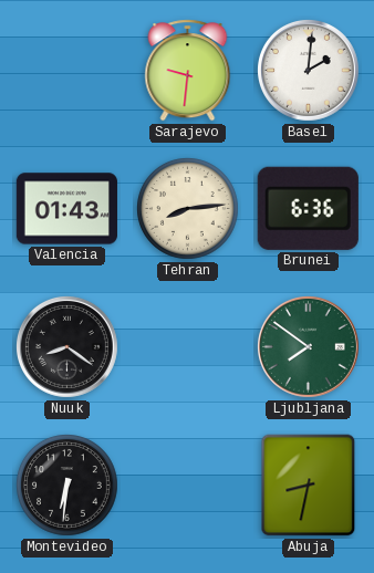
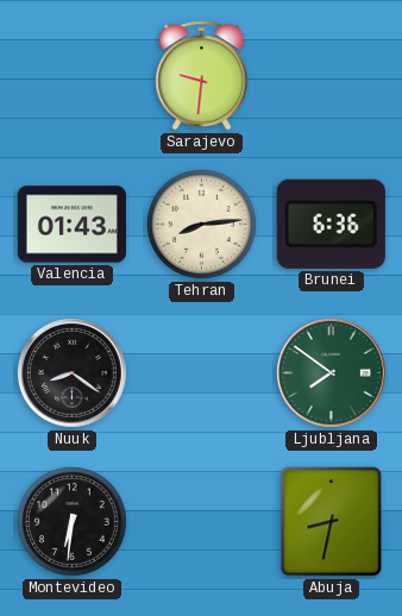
Basel: 2:01 -> none (308, 70)
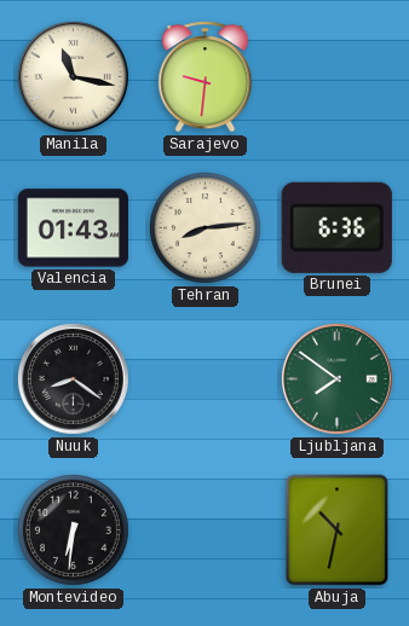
Manila: none -> 11:17 (73, 76)
Abuja: 8:32 -> 10:32 (338, 531)
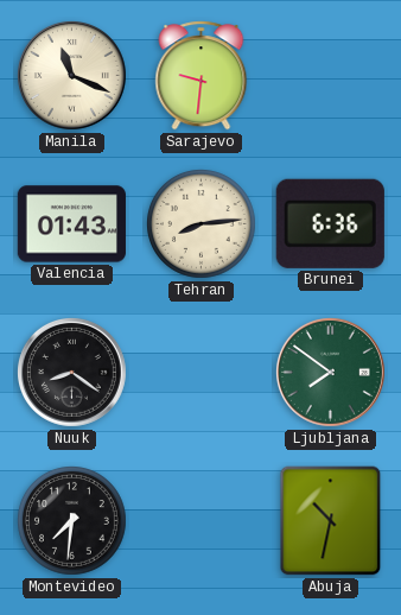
Manila: 11:17 -> 11:19 (71, 75)
Montevideo: 6:31 -> 7:31 (72, 521)
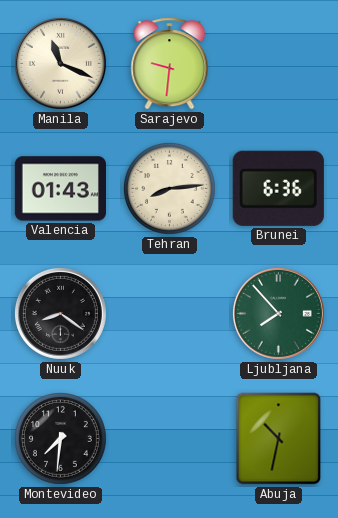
Ljubljana: 7:51 -> 7:53 (278, 313)
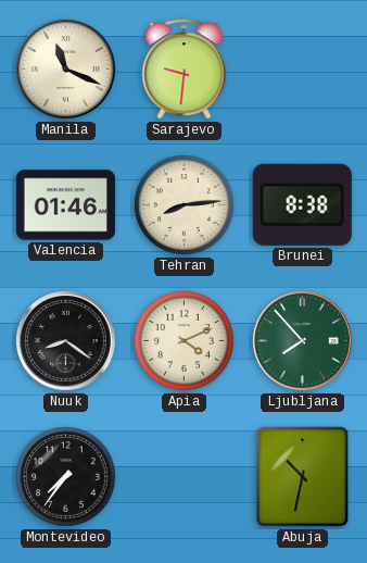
Valencia: 01:43 -> 01:46 (65, 205)
Brunei: 6:36 -> 8:38 (302, 204)
Apia: none -> 4:11 (185, 341)
Montevideo: 7:31 -> 7:36 (66, 477)
